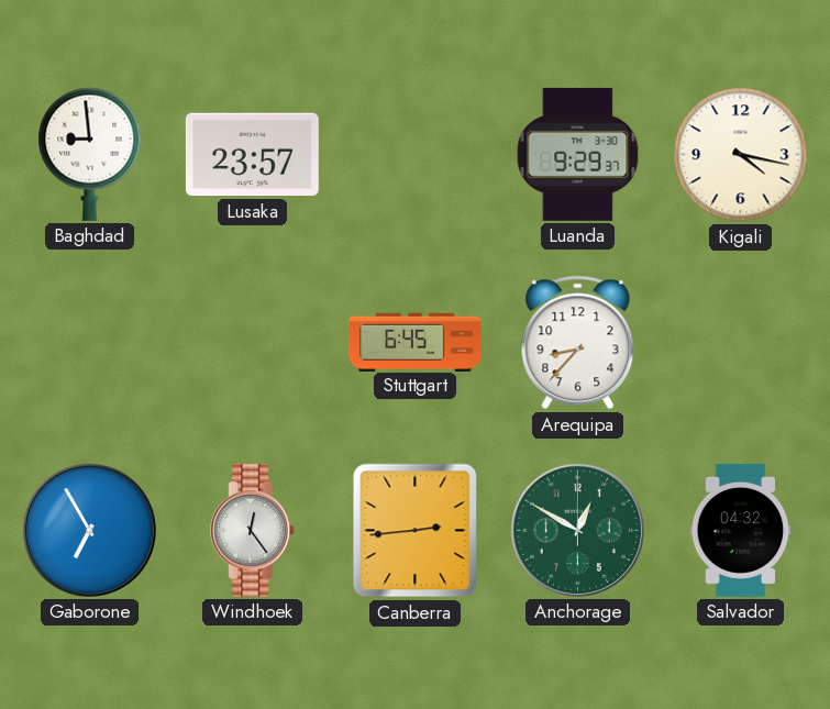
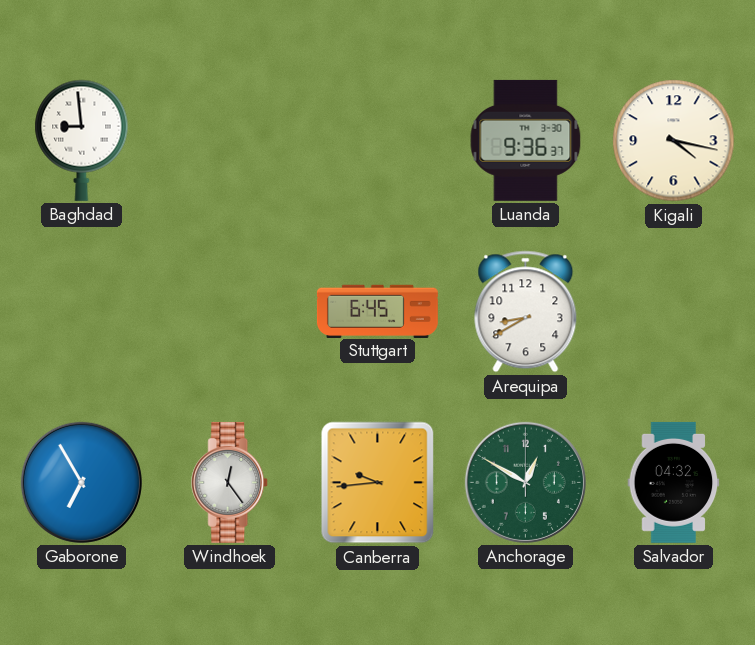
Lusaka: 23:57 -> none (252, 155)
Luanda: 9:29 -> 9:36 (526, 140)
Arequipa: 8:37 -> 8:40 (526, 312)
Canberra: 2:44 -> 9:44 (378, 483)
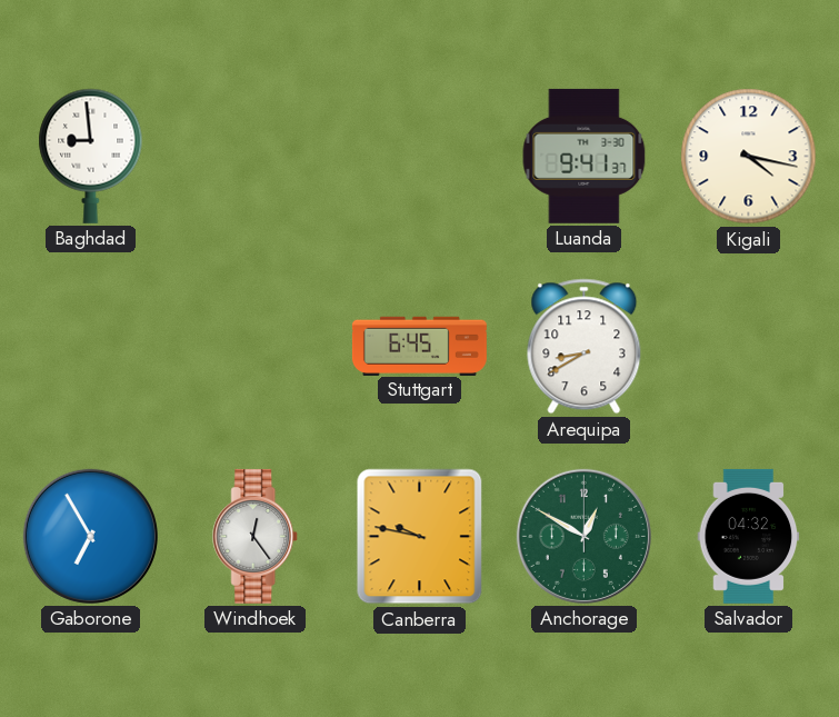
Luanda: 9:36 -> 9:41 (585, 156)
Canberra: 9:44 -> 9:47 (420, 537)
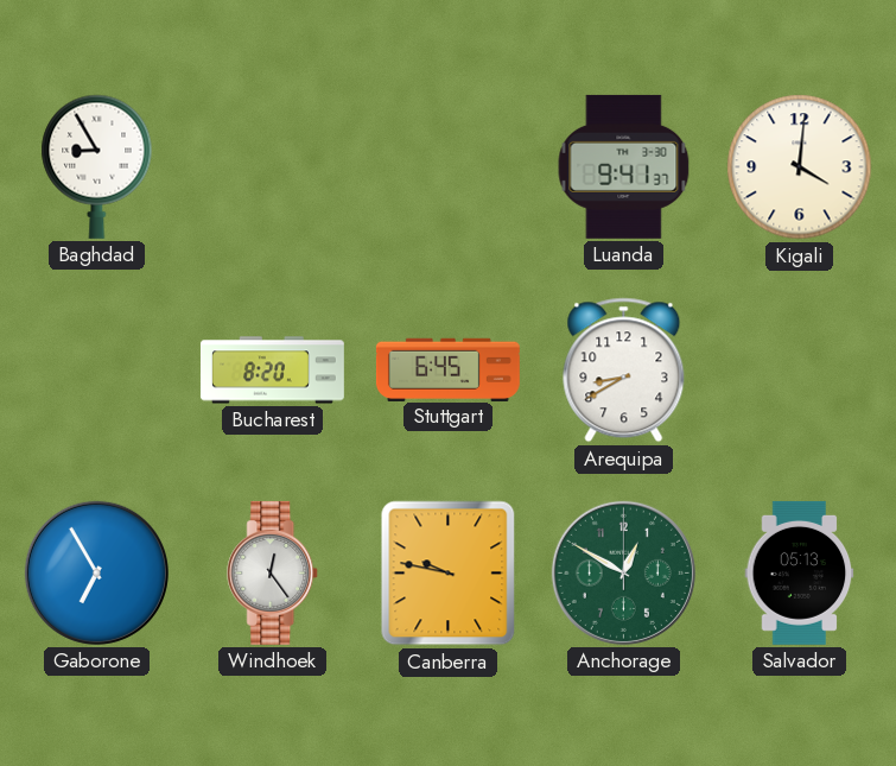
Baghdad: 8:59 -> 8:55 (97, 166)
Kigali: 4:17 -> 4:01 (800, 167)
Bucharest: none -> 8:20 (272, 371)
Salvador: 04:32 -> 05:13 (800, 572)
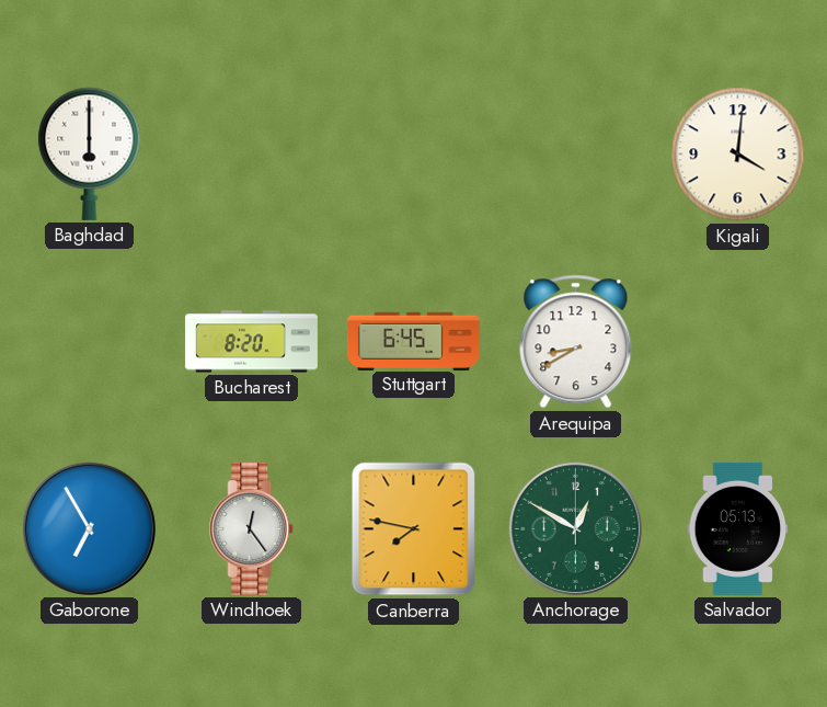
Baghdad: 8:55 -> 6:00 (90, 153)
Luanda: 9:41 -> none (624, 166)
Canberra: 9:47 -> 7:47 (414, 529)
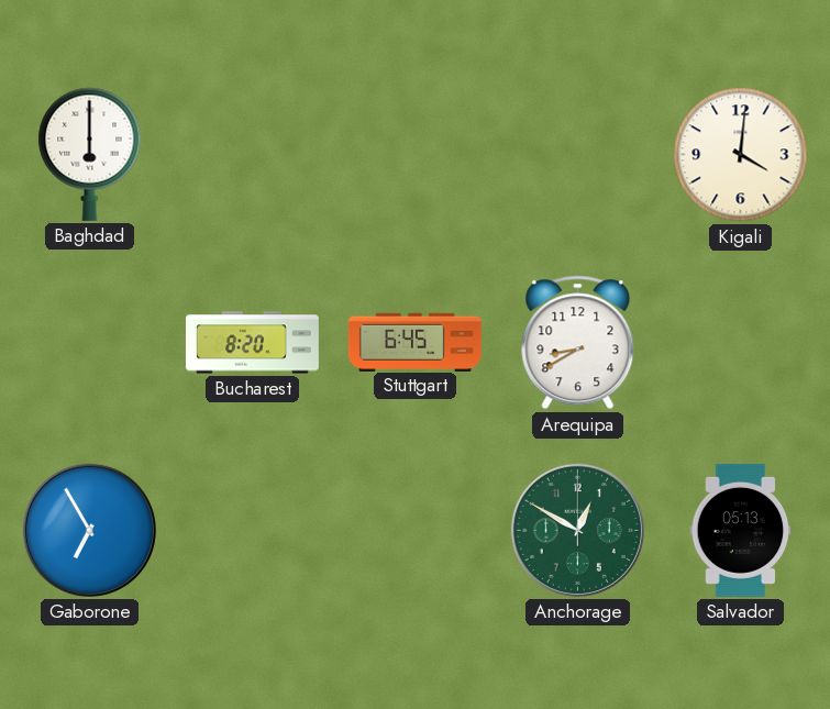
Windhoek: 12:24 -> none (252, 528)
Canberra: 7:47 -> none (414, 529)
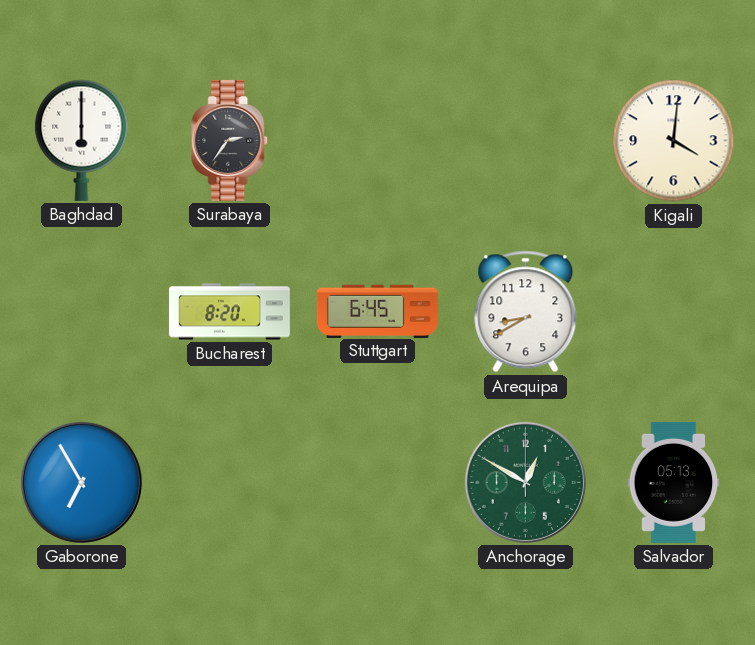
Surabaya: none -> 2:36 (230, 140)
